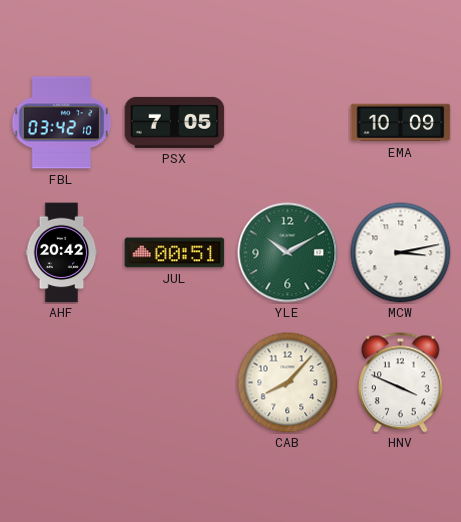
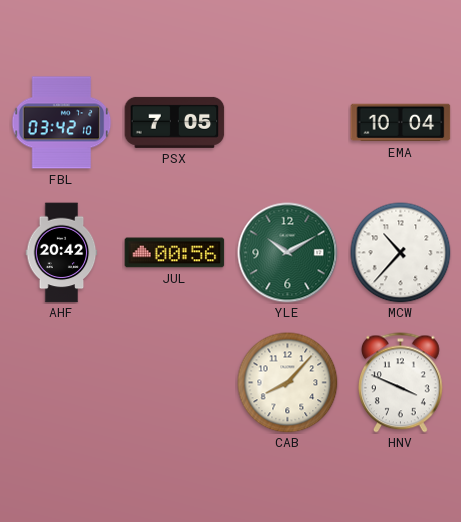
EMA: 10:09 -> 10:04 (401, 123)
JUL: 00:51 -> 00:56 (175, 253)
MCW: 3:13 -> 10:37 (401, 253)
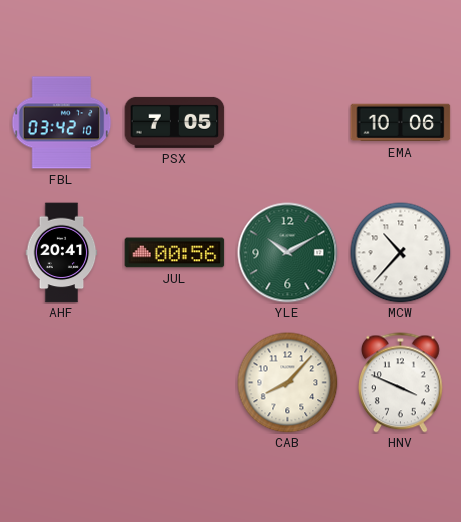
EMA: 10:04 -> 10:06 (401, 123)
AHF: 20:42 -> 20:41 (62, 253)
